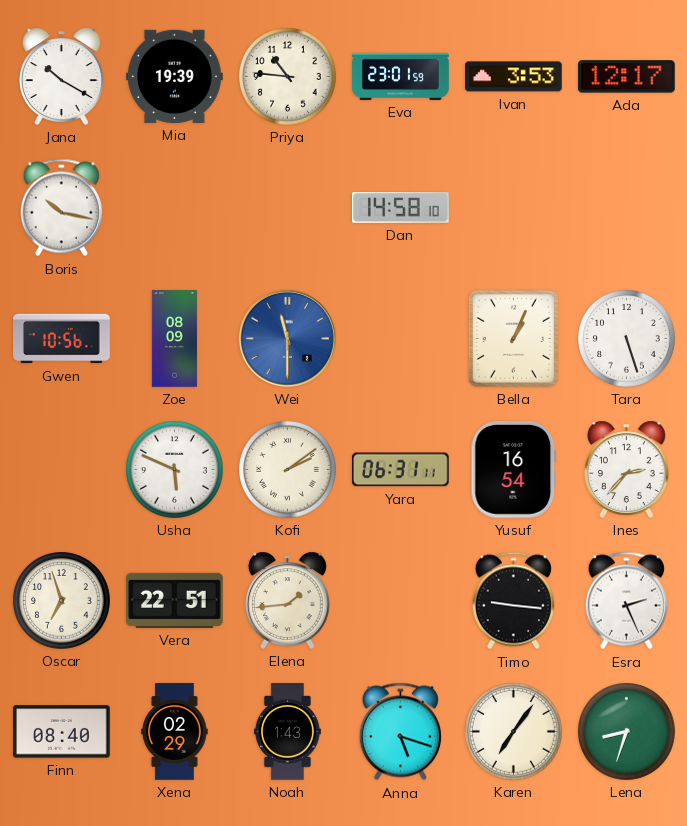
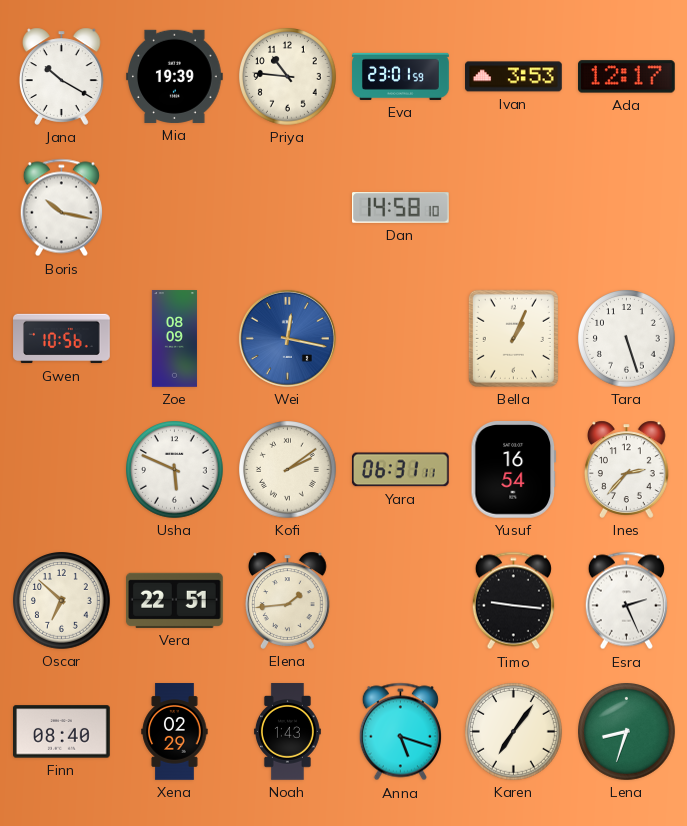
Wei: 11:30 -> 12:17 (287, 338)
Oscar: 6:57 -> 6:52 (62, 601)
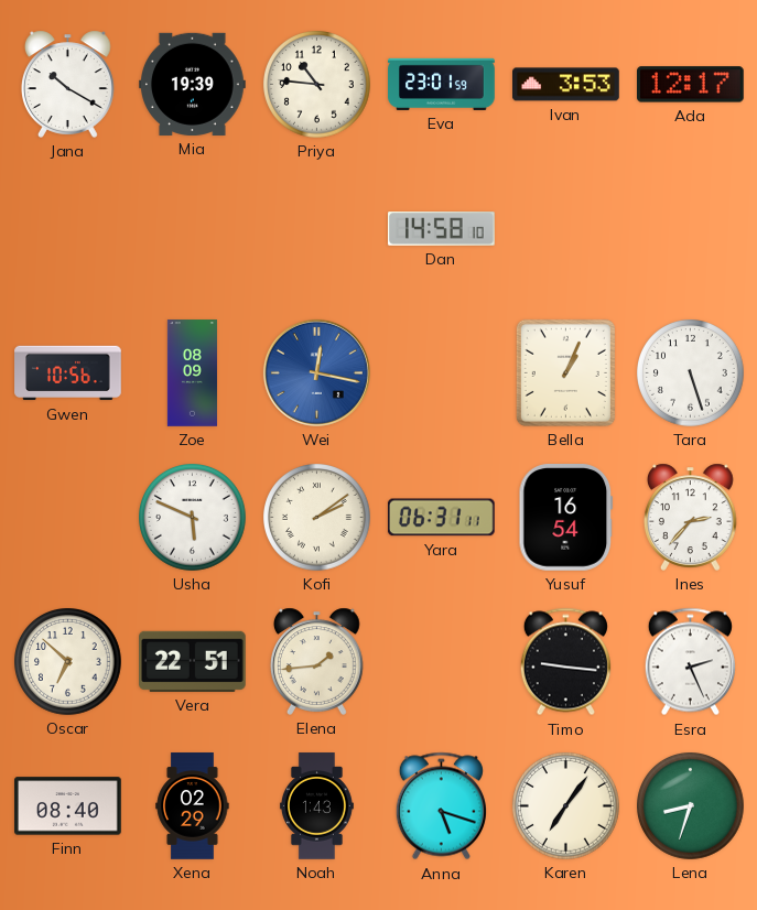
Boris: 10:17 -> none (61, 208)
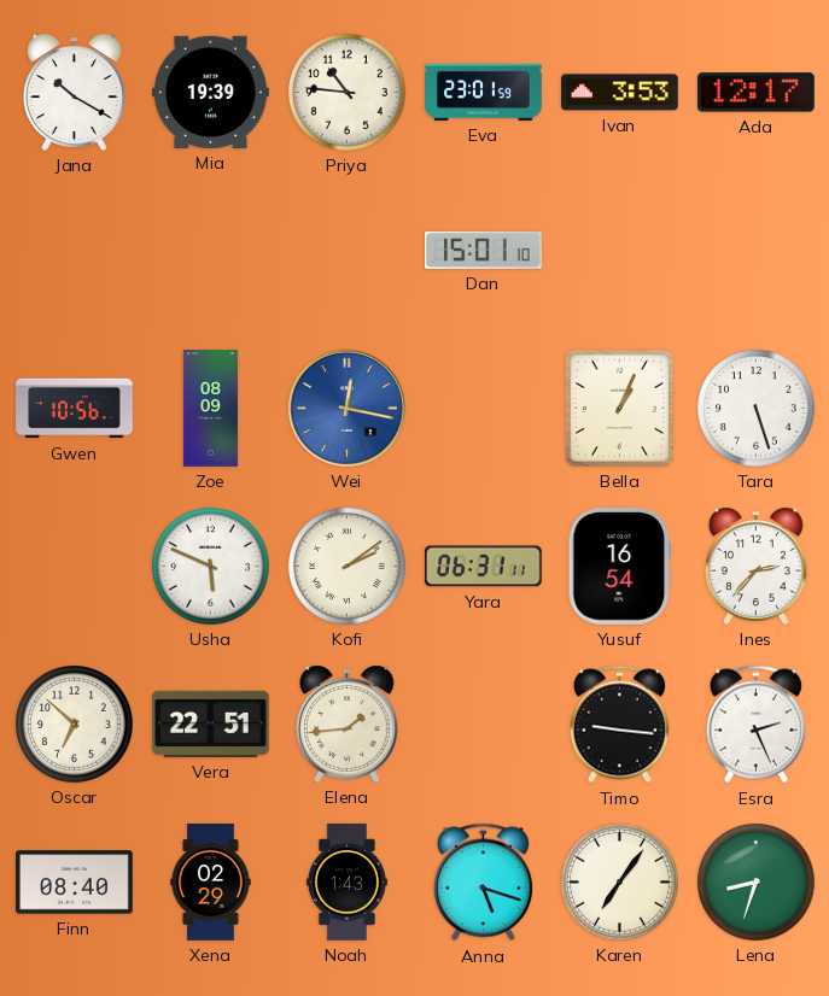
Dan: 14:58 -> 15:01 (484, 251)
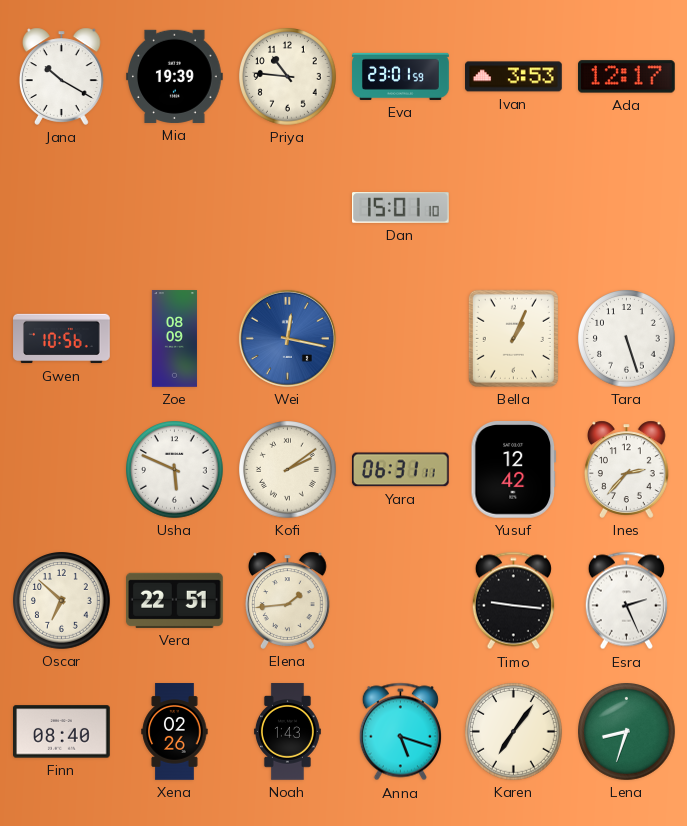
Yusuf: 16:54 -> 12:42 (514, 470)
Xena: 02:29 -> 02:26 (175, 732)
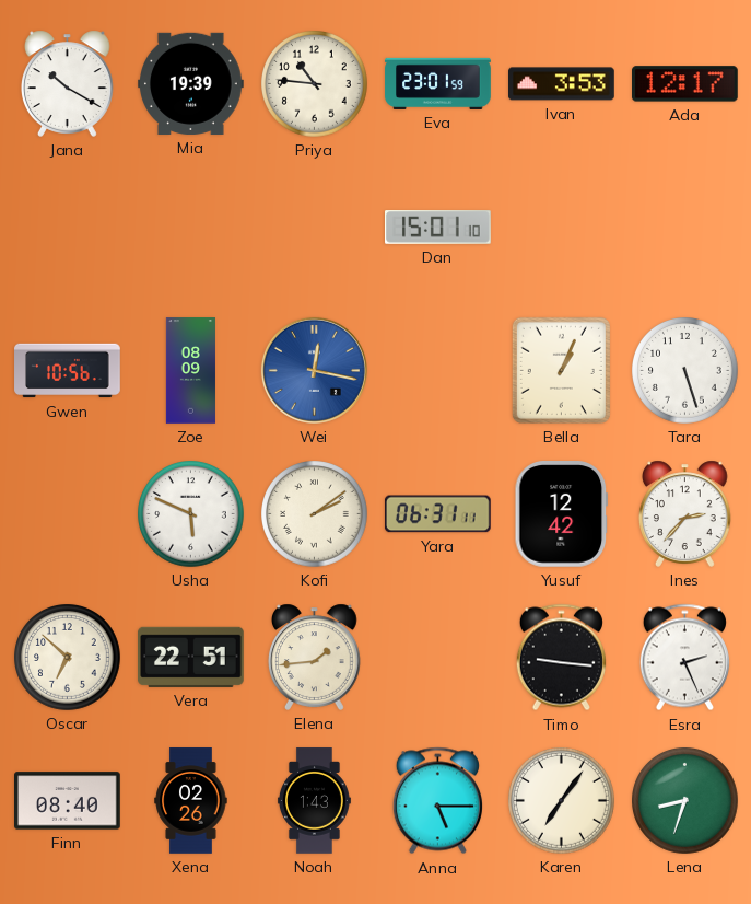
Anna: 5:18 -> 5:15 (437, 801)
